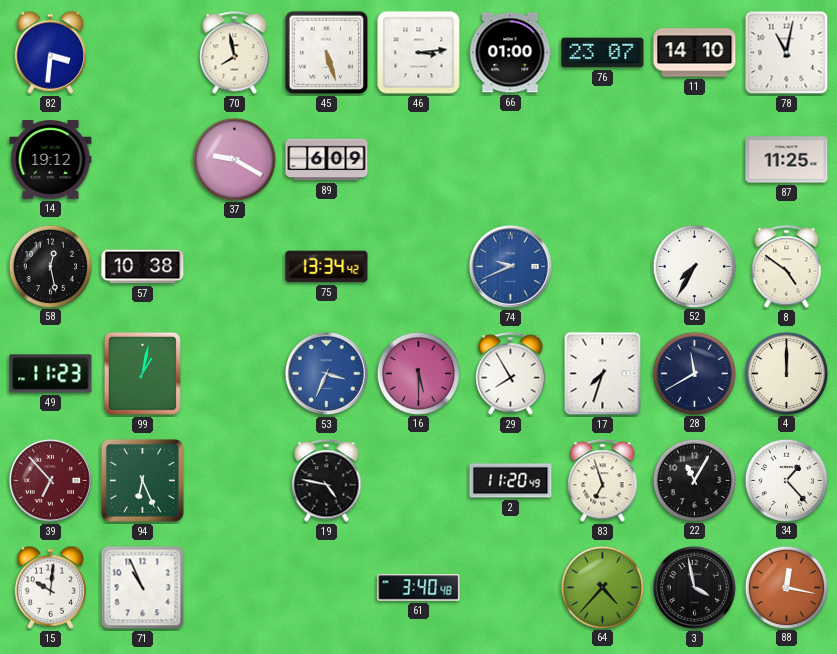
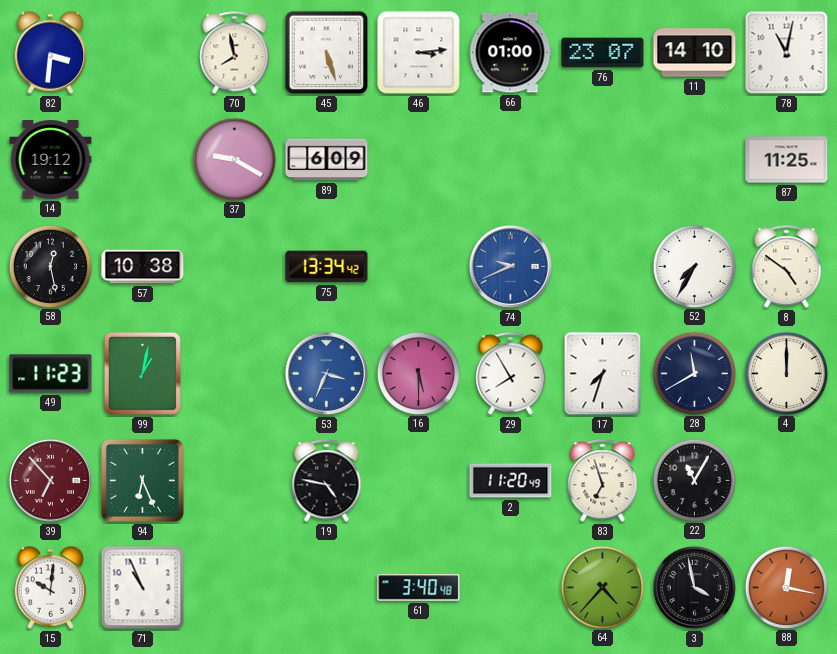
34: 1:23 -> none (786, 480)
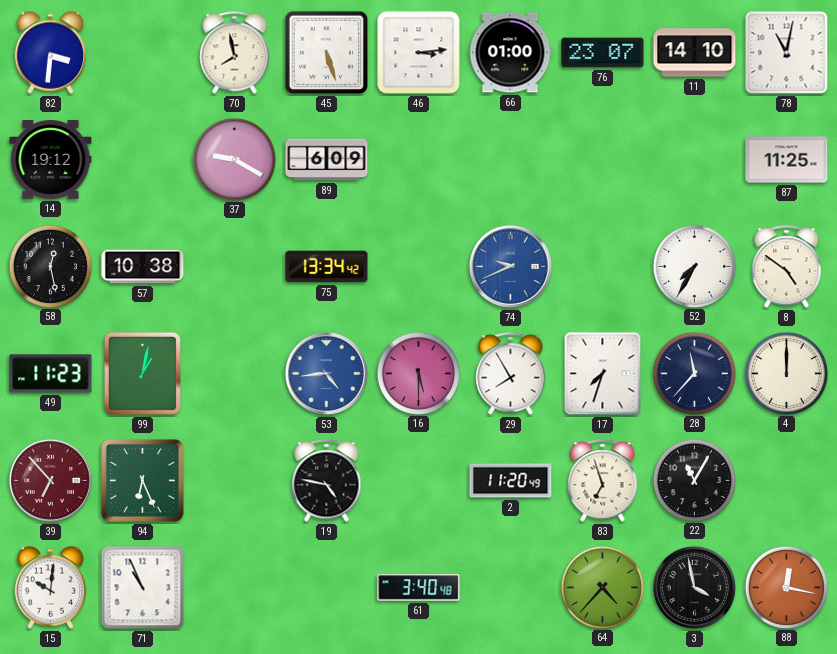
53: 3:34 -> 4:44 (326, 373)
28: 11:40 -> 11:37 (694, 373)
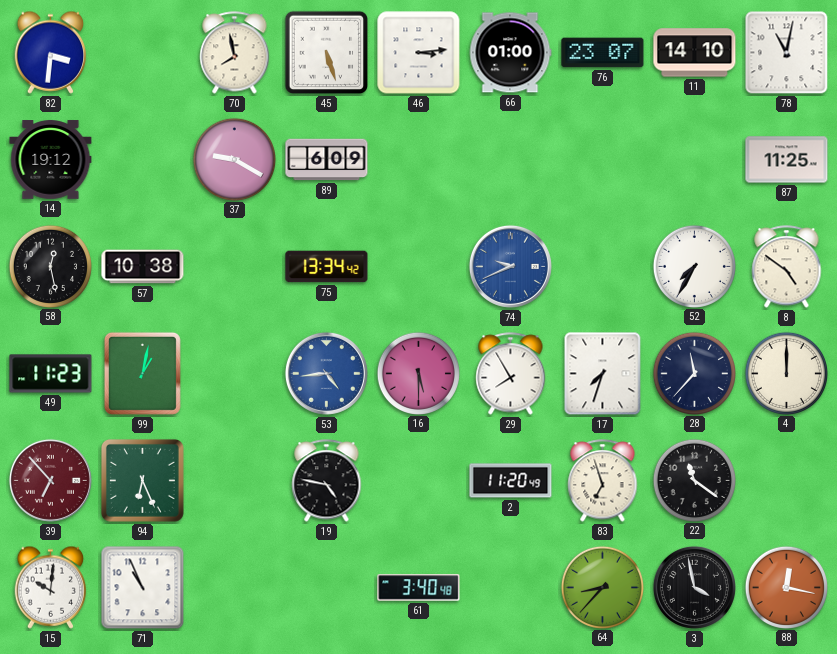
22: 11:05 -> 11:21 (694, 480)
64: 4:37 -> 8:37 (602, 587)
